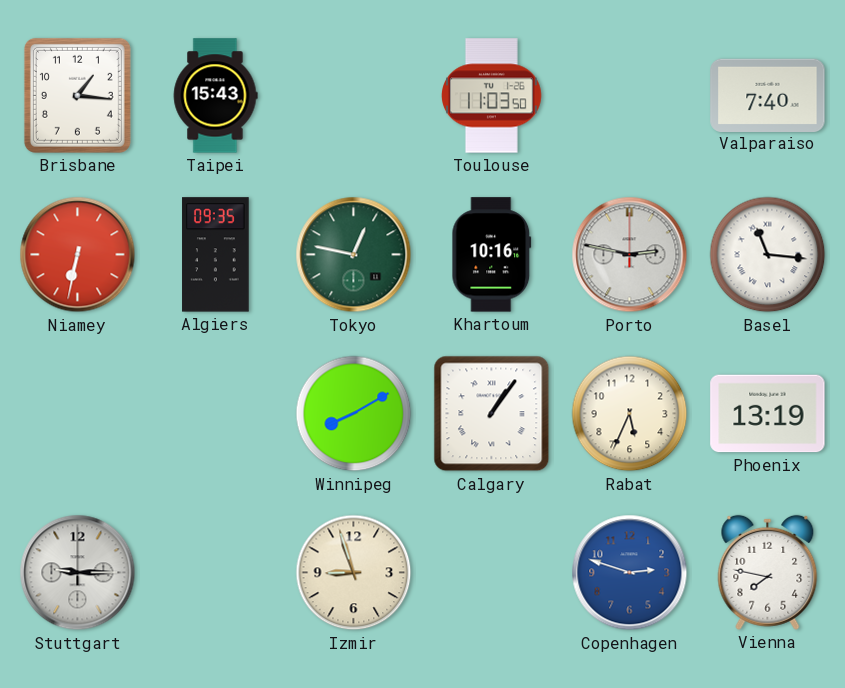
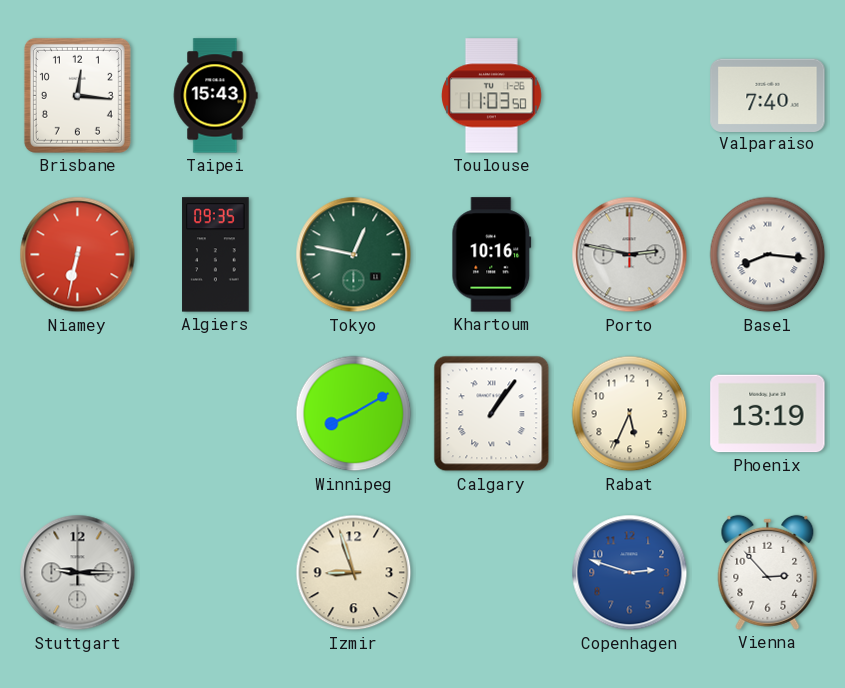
Brisbane: 1:16 -> 12:16 (77, 95)
Basel: 11:16 -> 8:16 (768, 255)
Vienna: 7:47 -> 2:53 (768, 572)
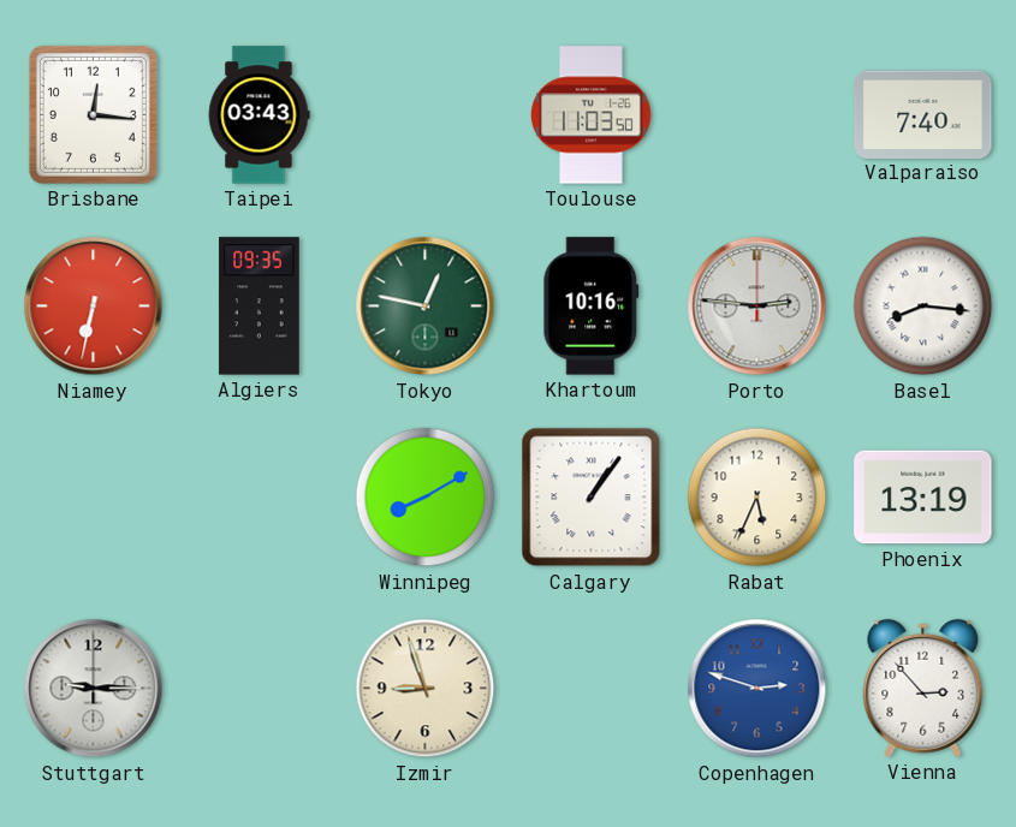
Taipei: 15:43 -> 03:43 (259, 115)
Porto: 2:47 -> 2:46 (757, 307)
